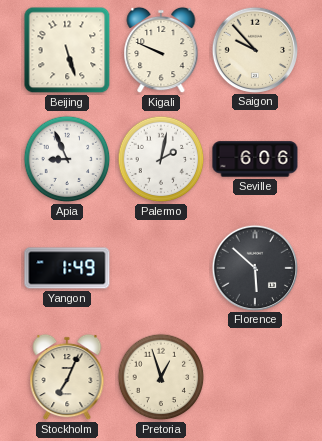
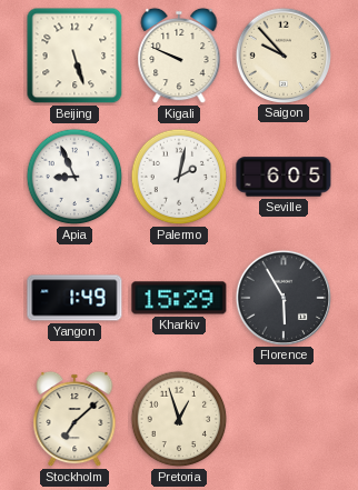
Seville: 6:06 -> 6:05 (284, 177)
Kharkiv: none -> 15:29 (179, 298)
Florence: 5:52 -> 5:55 (282, 297)
Stockholm: 7:04 -> 7:08 (74, 419)
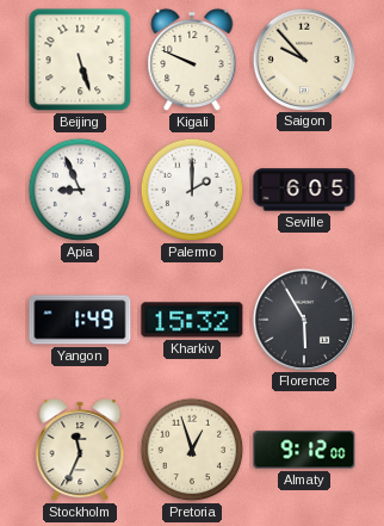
Palermo: 2:02 -> 2:00 (192, 190)
Kharkiv: 15:29 -> 15:32 (192, 320)
Stockholm: 7:08 -> 11:34 (80, 450)
Almaty: none -> 9:12 (304, 450)
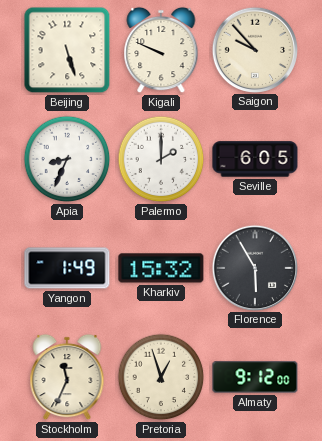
Apia: 8:56 -> 8:34 (67, 159)
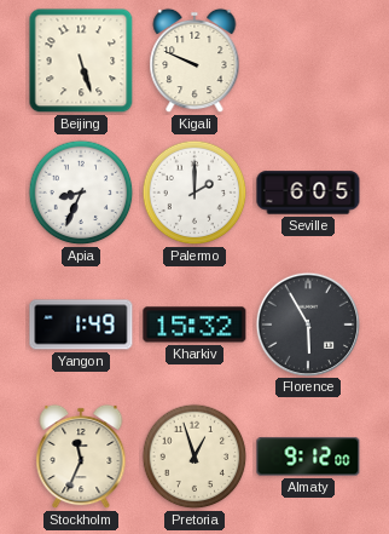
Saigon: 9:53 -> none (254, 49)
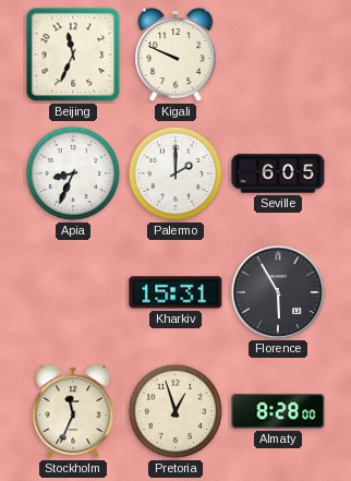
Beijing: 5:27 -> 11:34 (73, 55)
Yangon: 1:49 -> none (81, 325)
Kharkiv: 15:32 -> 15:31 (175, 292)
Almaty: 9:12 -> 8:28 (278, 411)
